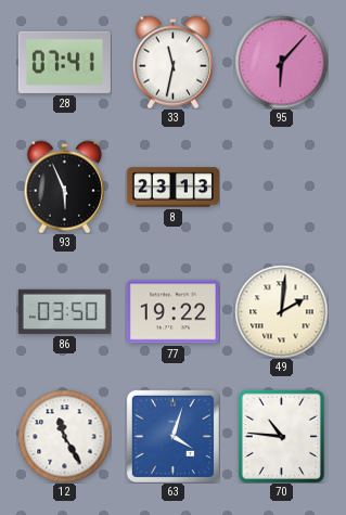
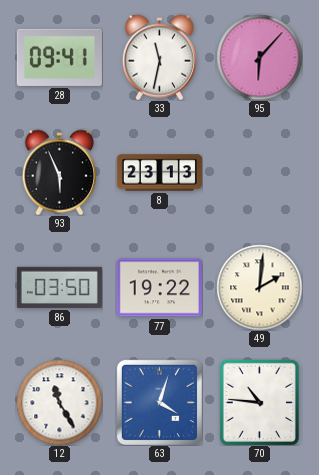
28: 07:41 -> 09:41 (59, 57)
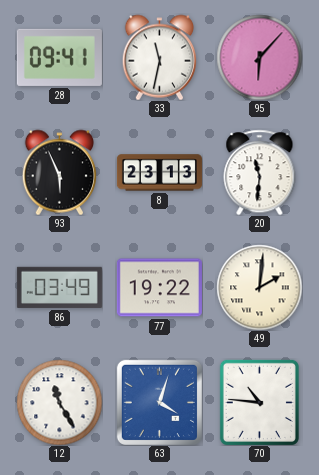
20: none -> 11:31 (260, 172)
86: 03:50 -> 03:49 (59, 287)
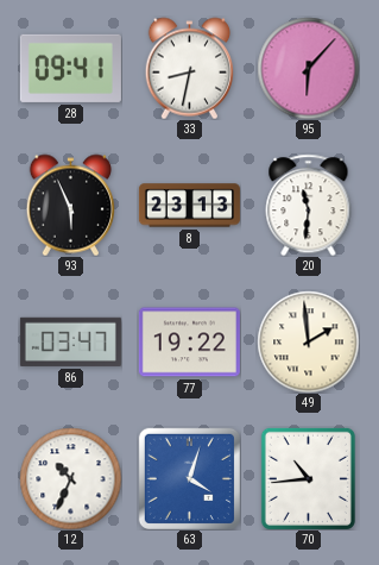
33: 11:32 -> 8:32 (189, 68)
86: 03:49 -> 03:47 (70, 341)
49: 2:01 -> 1:59 (308, 341)
12: 11:25 -> 10:34 (70, 478)
70: 10:46 -> 10:44 (308, 478)
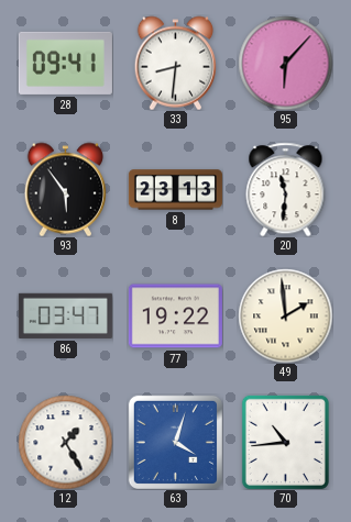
33: 8:32 -> 8:31 (175, 63)
93: 5:56 -> 5:54 (65, 189)
12: 10:34 -> 1:25 (65, 442)
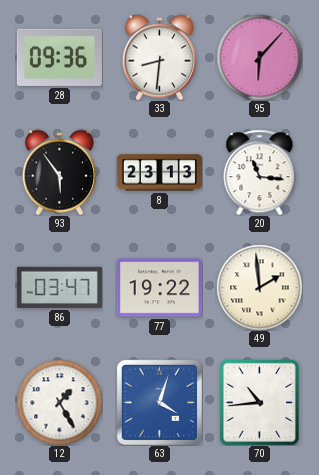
28: 09:41 -> 09:36 (59, 57)
20: 11:31 -> 11:16 (260, 172)
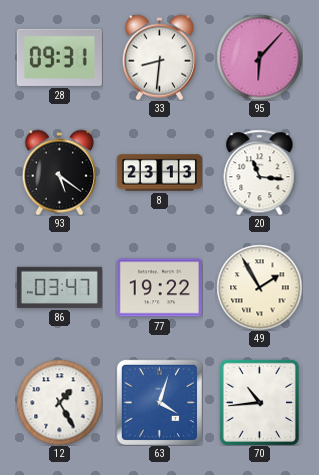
28: 09:36 -> 09:31 (59, 57)
93: 5:54 -> 5:21 (59, 172)
49: 1:59 -> 1:55 (259, 287)
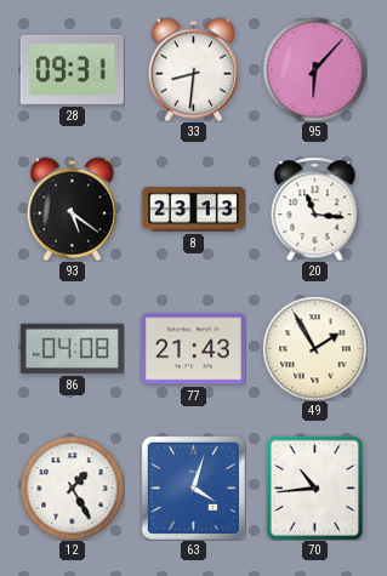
86: 03:47 -> 04:08 (72, 348)
77: 19:22 -> 21:43 (193, 349)
